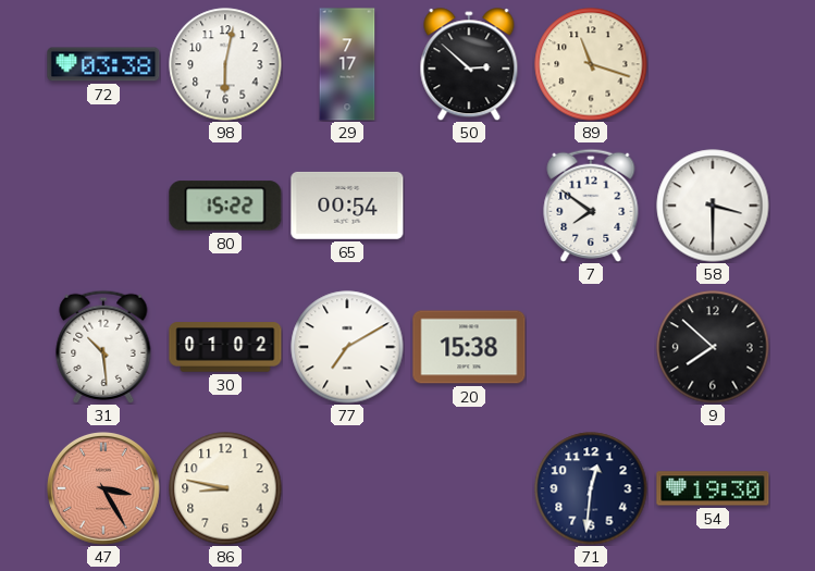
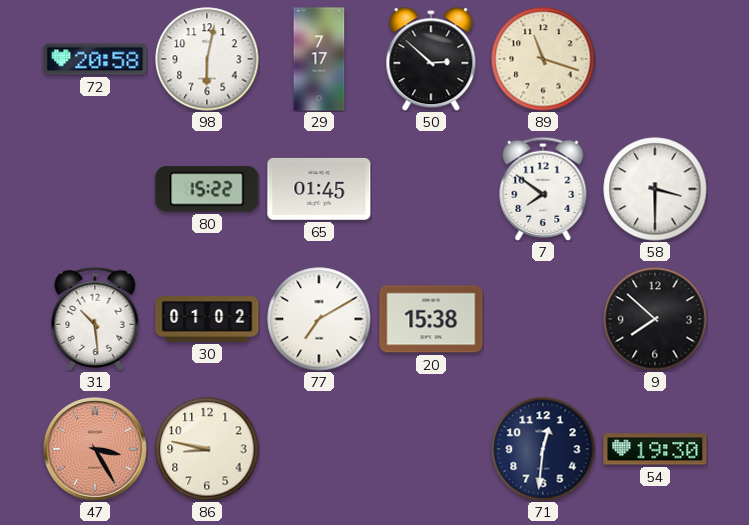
72: 03:38 -> 20:58 (95, 59)
65: 00:54 -> 01:45 (319, 189)
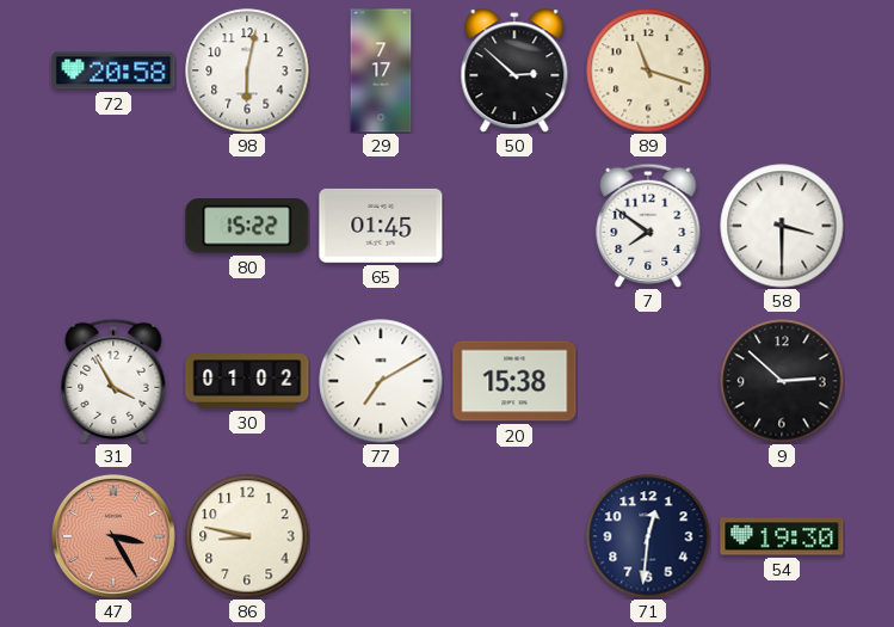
31: 10:29 -> 3:55 (113, 381)
9: 7:52 -> 2:52 (782, 381)
